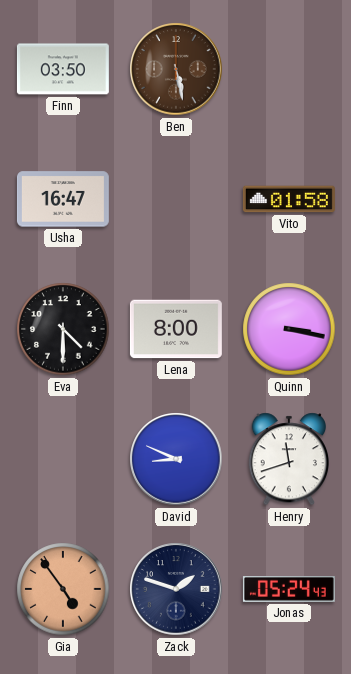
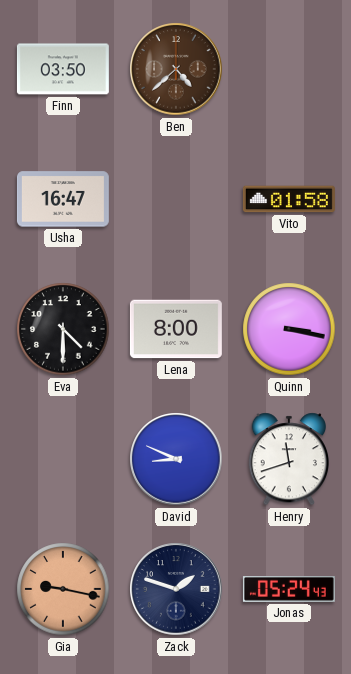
Ben: 5:28 -> 4:38 (176, 69)
Gia: 4:54 -> 9:17 (63, 589)
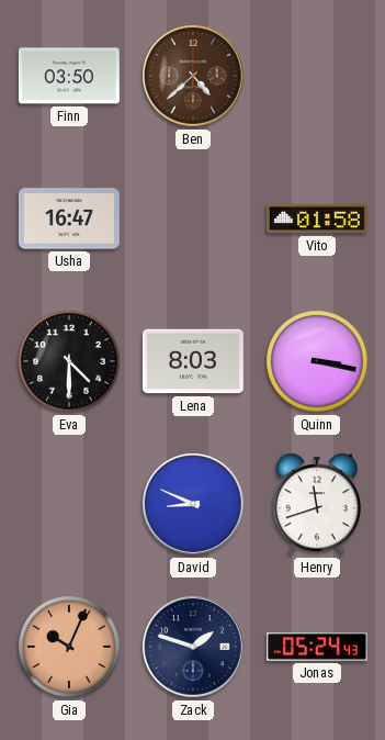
Lena: 8:00 -> 8:03 (193, 361)
Gia: 9:17 -> 10:04 (69, 647)
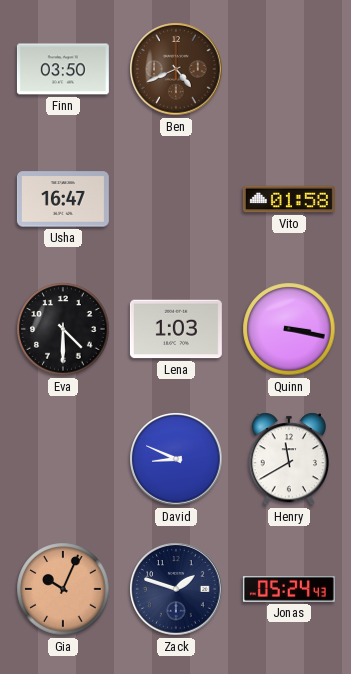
Ben: 4:38 -> 4:41 (176, 69)
Lena: 8:03 -> 1:03 (176, 329)
Henry: 11:42 -> 11:40 (288, 459)
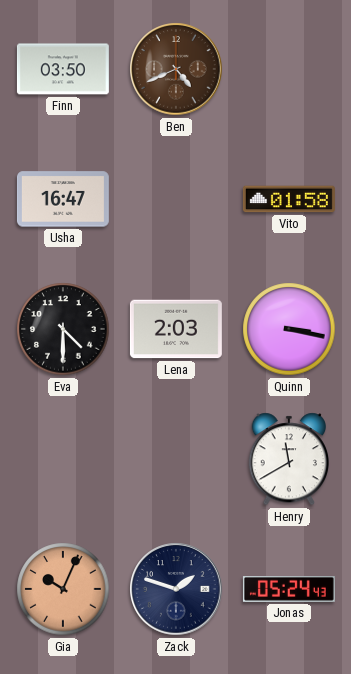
Lena: 1:03 -> 2:03 (176, 329)
David: 8:49 -> none (176, 459)
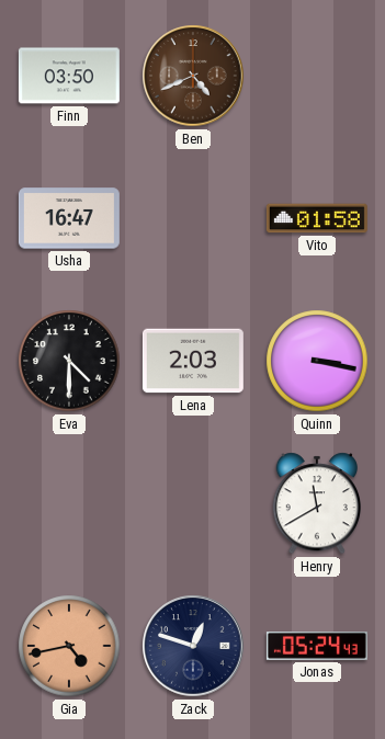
Gia: 10:04 -> 4:43 (69, 646)
Zack: 1:48 -> 12:48 (193, 646)
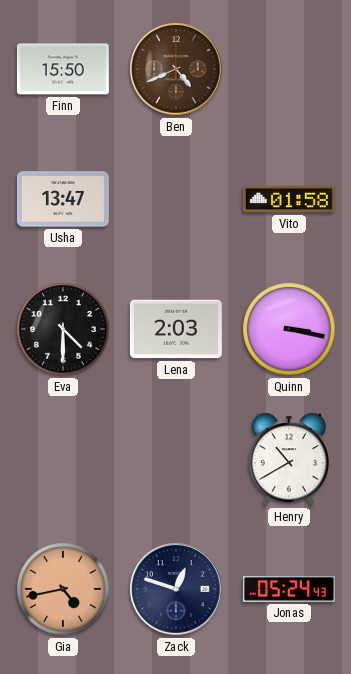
Finn: 03:50 -> 15:50 (63, 69)
Usha: 16:47 -> 13:47 (63, 199)
Henry: 11:40 -> 10:40 (288, 459)
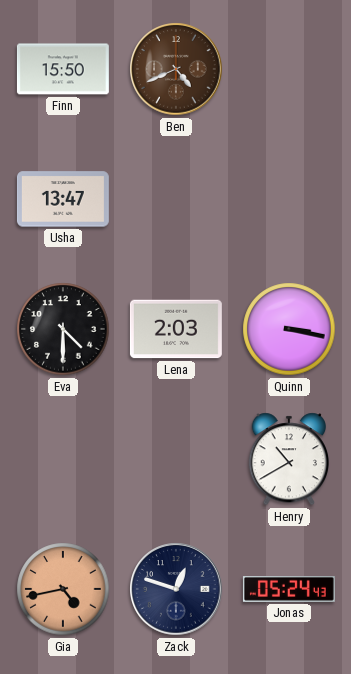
Vito: 01:58 -> none (289, 199)
